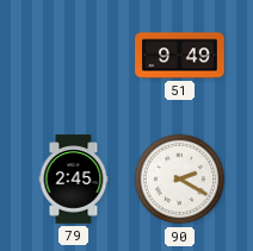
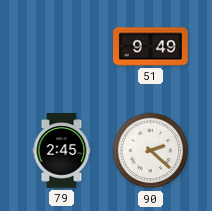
90: 2:20 -> 2:22 (151, 151)
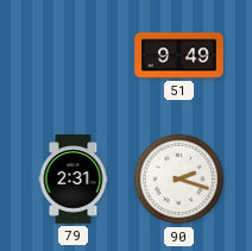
79: 2:45 -> 2:31 (74, 180)
90: 2:22 -> 2:18 (179, 180)
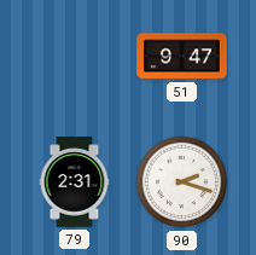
51: 9:49 -> 9:47 (182, 57)
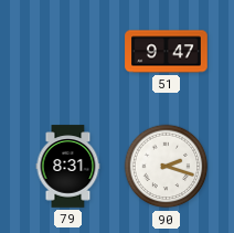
79: 2:31 -> 8:31 (68, 167)
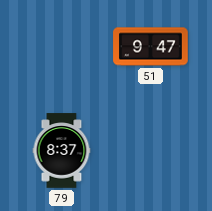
79: 8:31 -> 8:37 (62, 151)
90: 2:18 -> none (167, 167)
